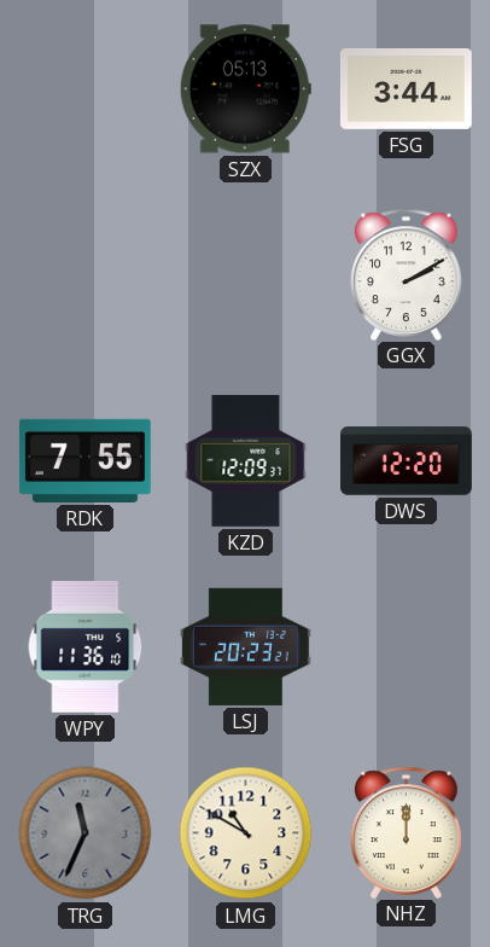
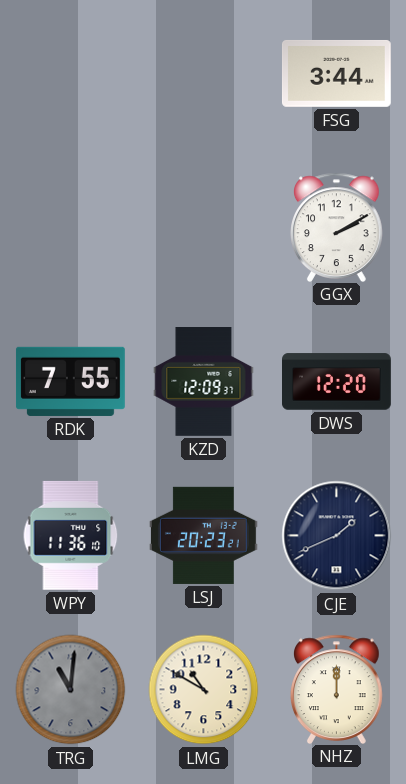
SZX: 05:13 -> none (245, 89)
CJE: none -> 1:41 (337, 536)
TRG: 11:34 -> 11:01 (71, 690)
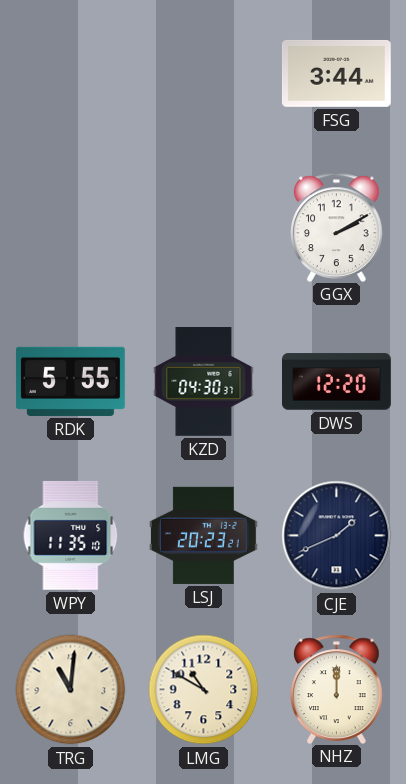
RDK: 7:55 -> 5:55 (70, 381)
KZD: 12:09 -> 04:30 (204, 382)
WPY: 11:36 -> 11:35 (71, 535)
TRG dial: grey -> cream (71, 690)
